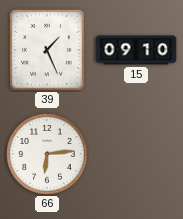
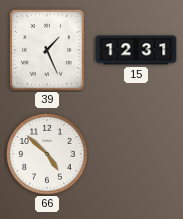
15: 09:10 -> 12:31 (136, 50)
66: 6:14 -> 4:52 (47, 154)
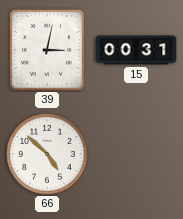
39: 1:26 -> 3:02 (48, 50)
15: 12:31 -> 00:31 (136, 50)
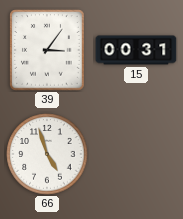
39: 3:02 -> 3:06 (48, 50)
66: 4:52 -> 4:57 (47, 154)
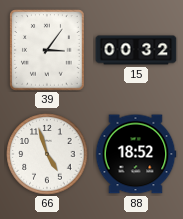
15: 00:31 -> 00:32 (136, 50)
88: none -> 18:52 (136, 154)
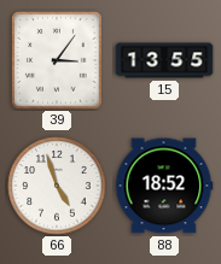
15: 00:32 -> 13:55 (164, 60)
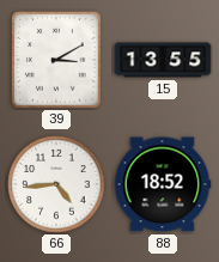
39: 3:06 -> 3:10 (57, 60)
66: 4:57 -> 4:44 (56, 184)
